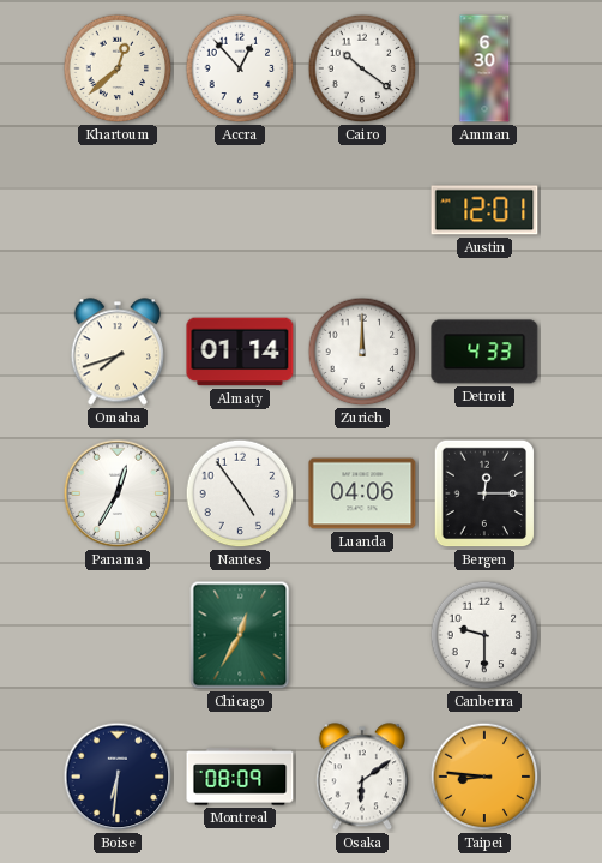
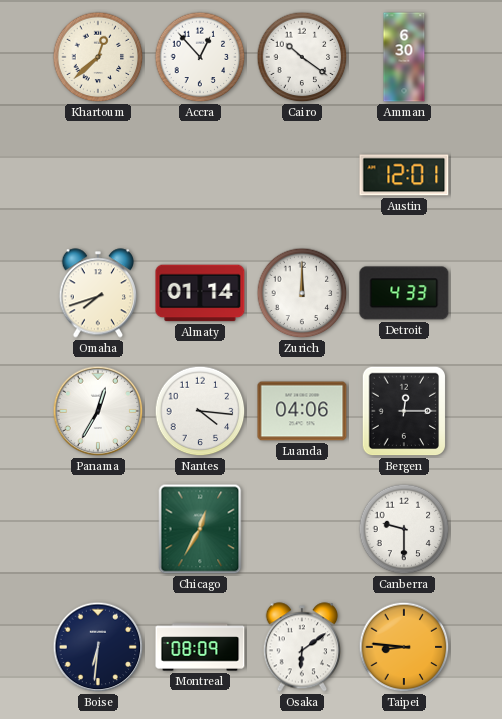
Nantes: 4:54 -> 4:16 (200, 411)
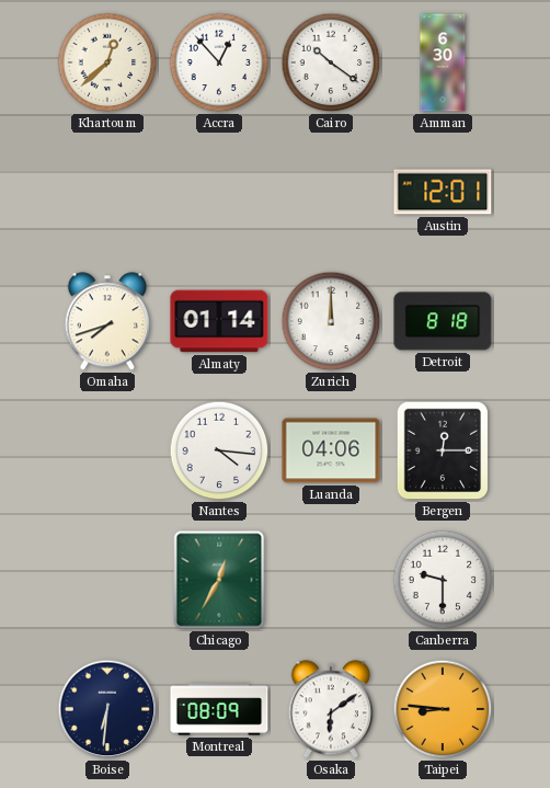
Detroit: 4:33 -> 8:18 (443, 321)
Panama: 12:35 -> none (98, 411)
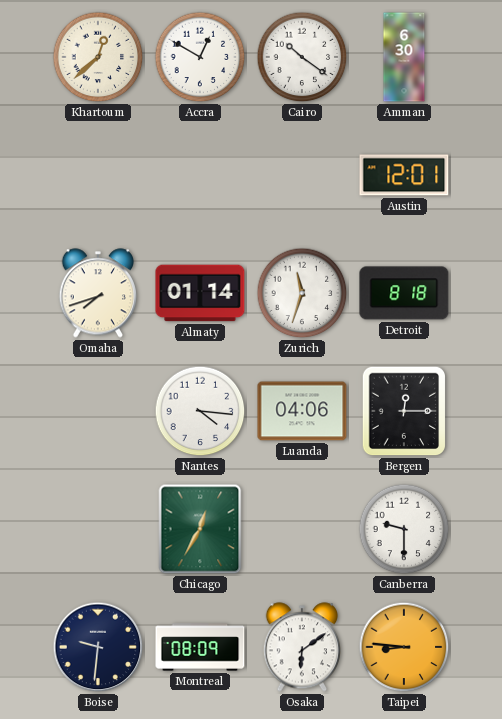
Accra: 12:53 -> 12:50 (200, 57)
Zurich: 12:00 -> 11:33 (302, 293)
Boise: 6:31 -> 9:31 (98, 647)
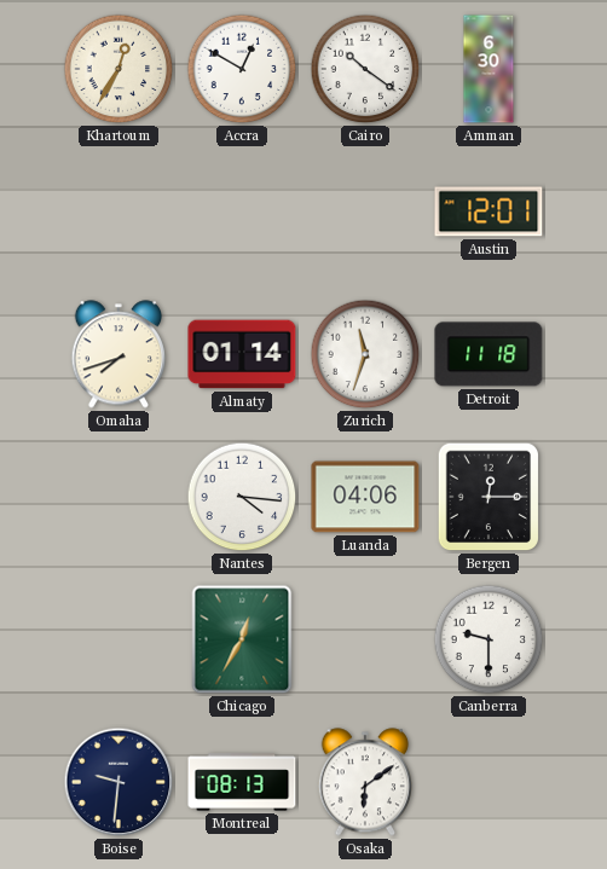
Khartoum: 12:38 -> 12:35 (118, 69)
Detroit: 8:18 -> 11:18 (489, 354)
Montreal: 08:09 -> 08:13 (242, 782)
Taipei: 8:46 -> none (404, 647)
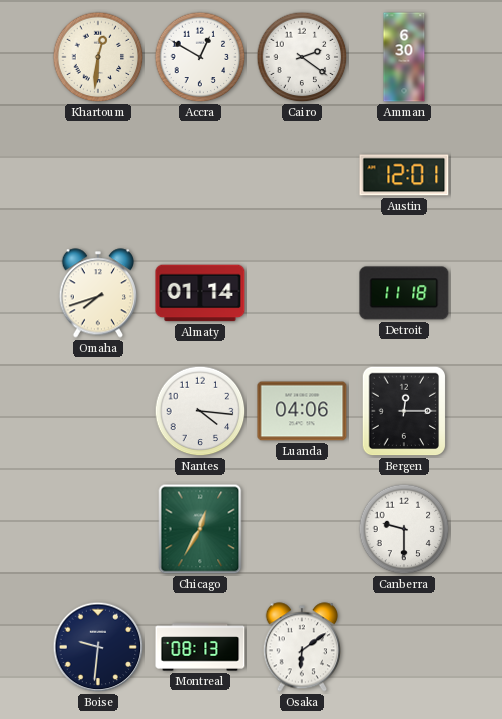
Khartoum: 12:35 -> 12:31 (98, 57)
Cairo: 10:21 -> 2:21 (302, 57)
Zurich: 11:33 -> none (365, 354)
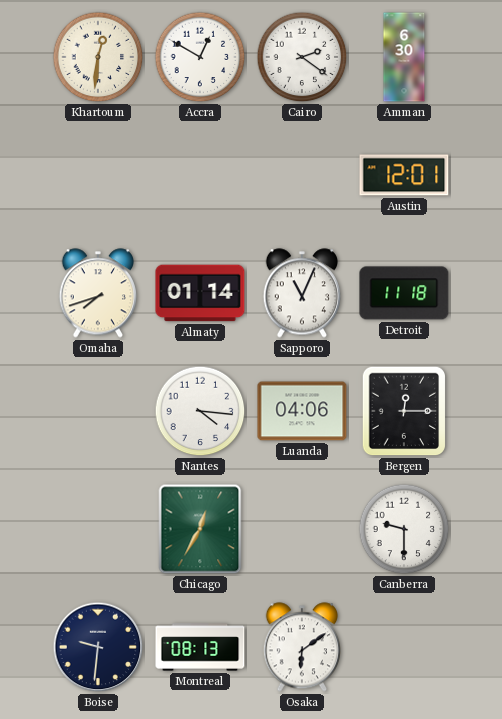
Sapporo: none -> 11:04 (301, 293)
